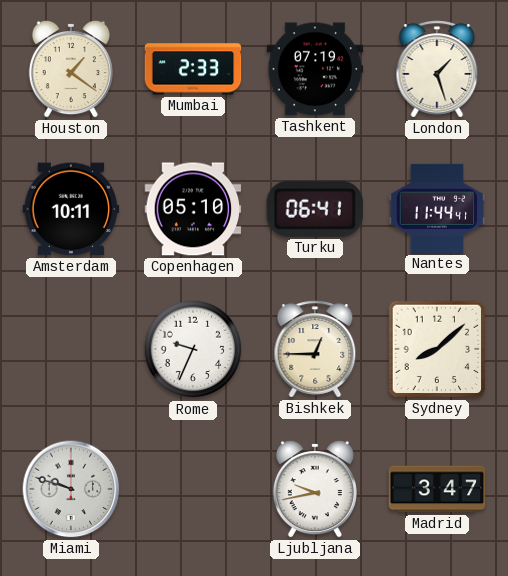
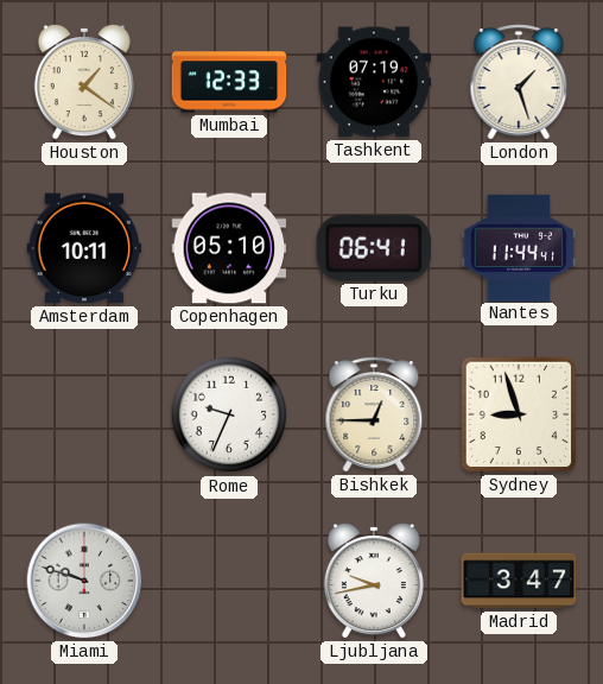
Mumbai: 2:33 -> 12:33 (229, 82)
Sydney: 8:08 -> 8:57 (519, 414)
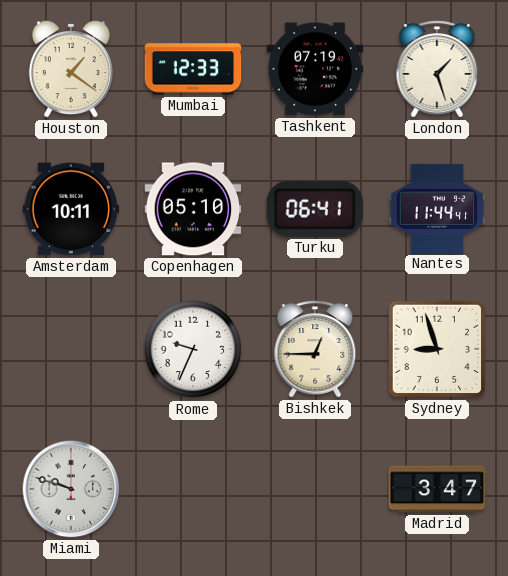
Ljubljana: 9:43 -> none (374, 582)
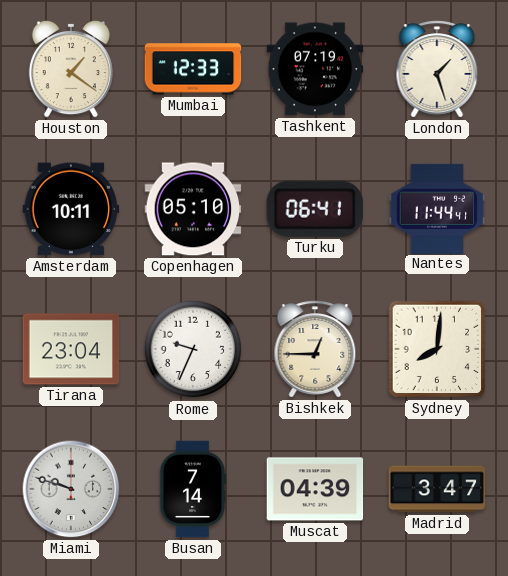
Tirana: none -> 23:04 (71, 349)
Sydney: 8:57 -> 8:01 (437, 349)
Busan: none -> 7:14 (193, 489)
Muscat: none -> 04:39 (315, 489)
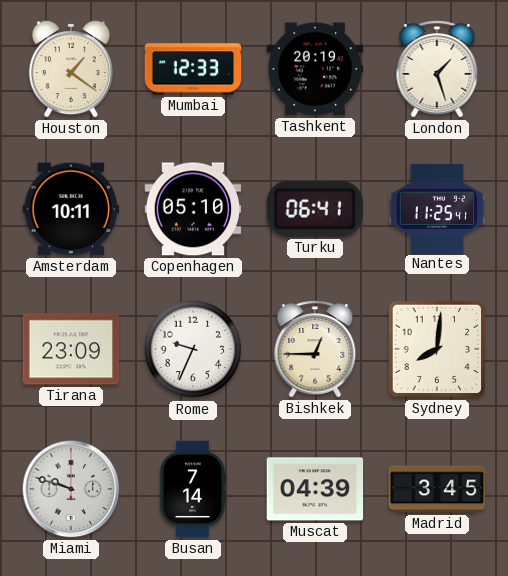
Tashkent: 07:19 -> 20:19 (315, 69)
Nantes: 11:44 -> 11:25 (437, 208)
Tirana: 23:04 -> 23:09 (71, 349)
Madrid: 3:47 -> 3:45 (437, 489)
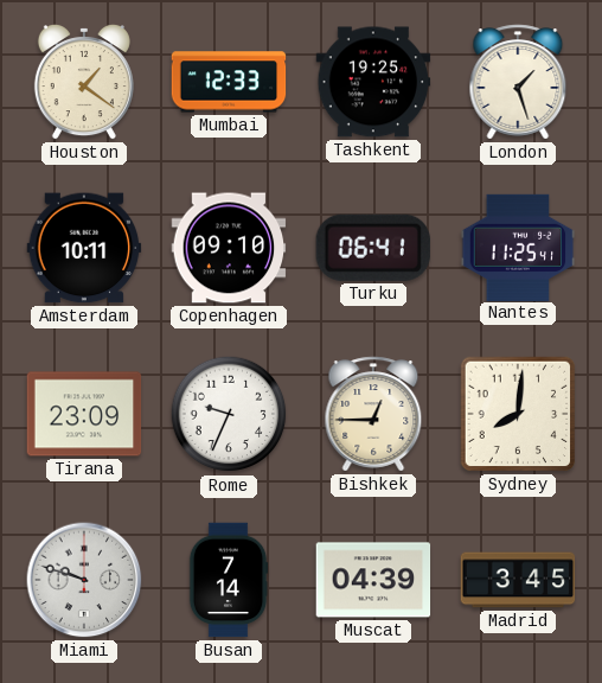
Tashkent: 20:19 -> 19:25 (373, 82)
Copenhagen: 05:10 -> 09:10 (229, 248)
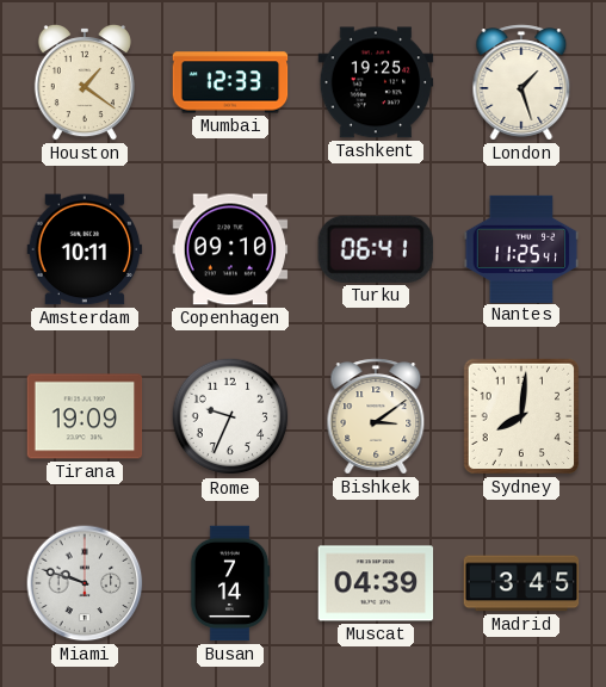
Tirana: 23:09 -> 19:09 (85, 416)
Bishkek: 12:45 -> 3:09 (376, 416)
